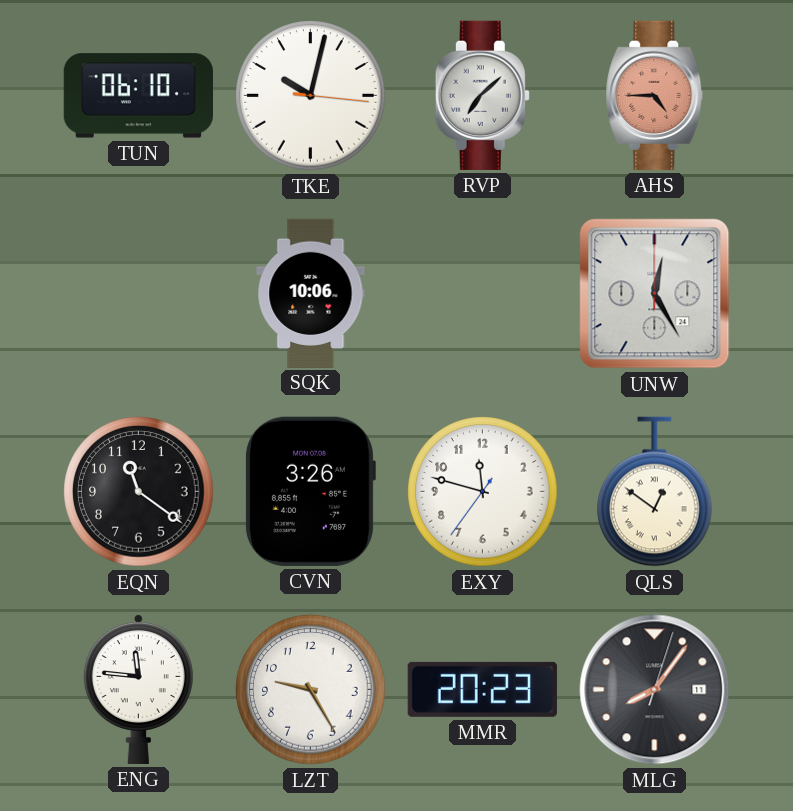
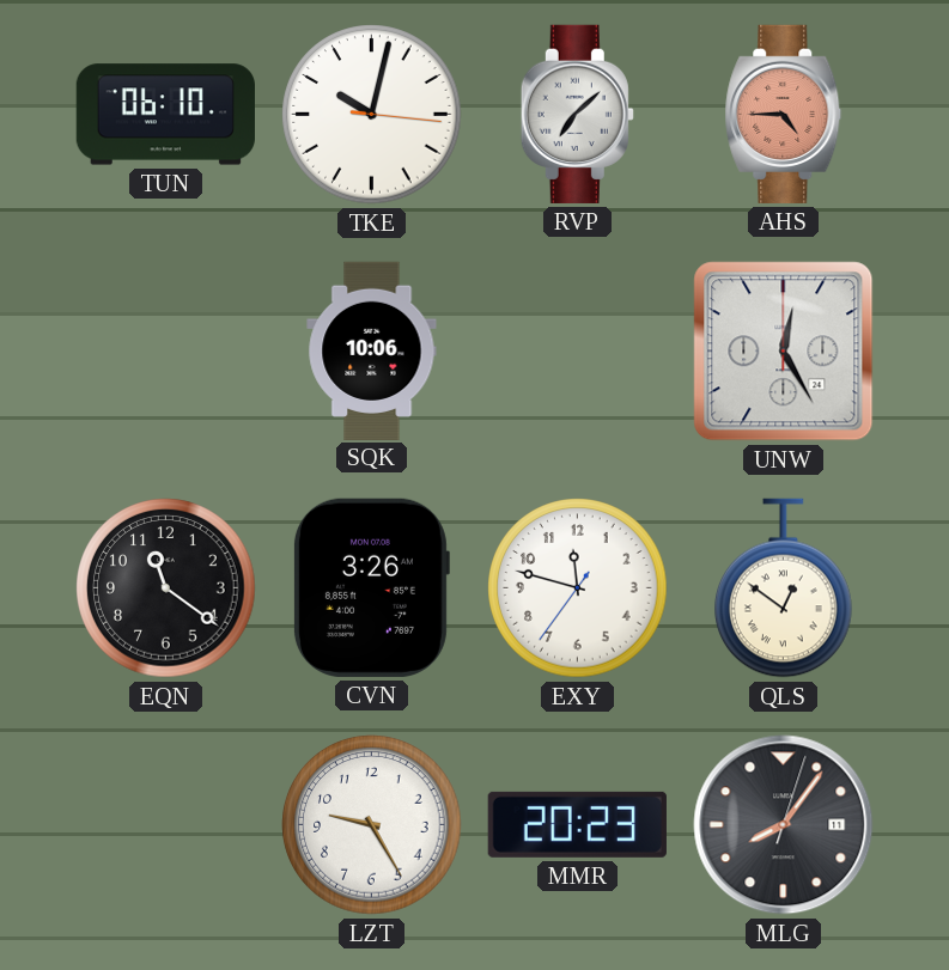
ENG: 11:46 -> none (138, 689)
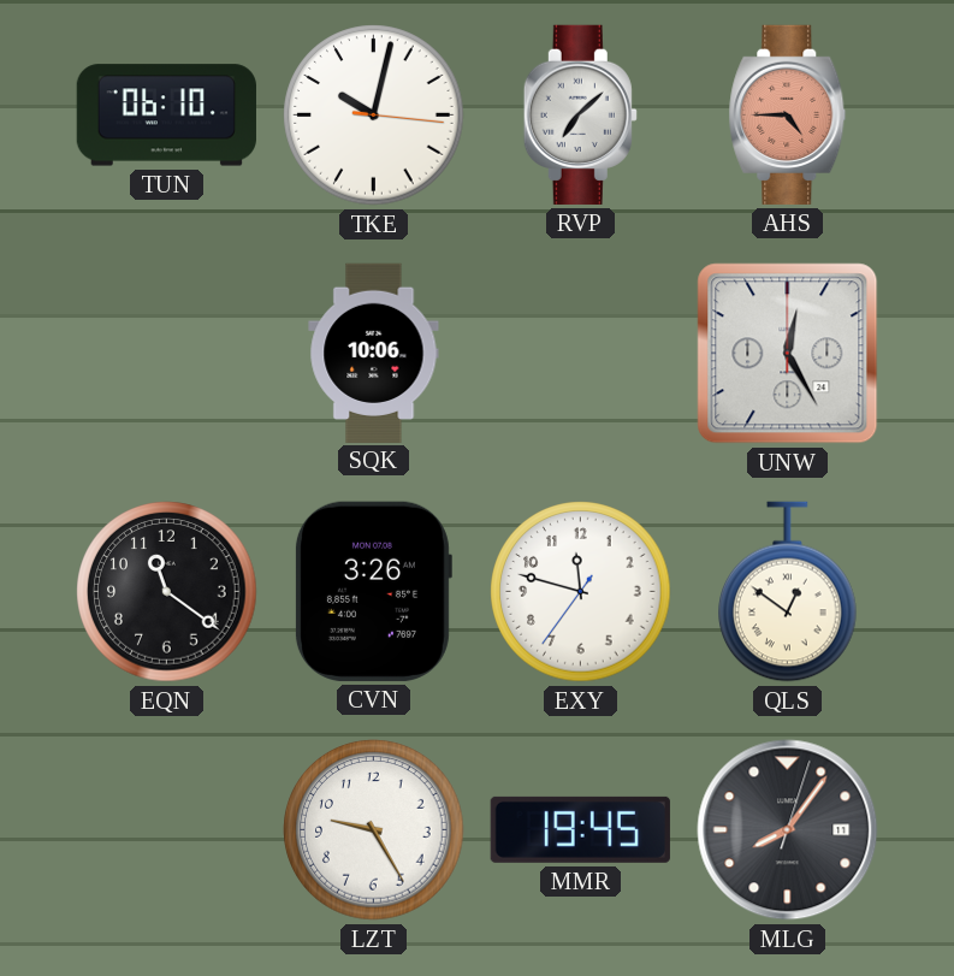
MMR: 20:23 -> 19:45 (580, 829)
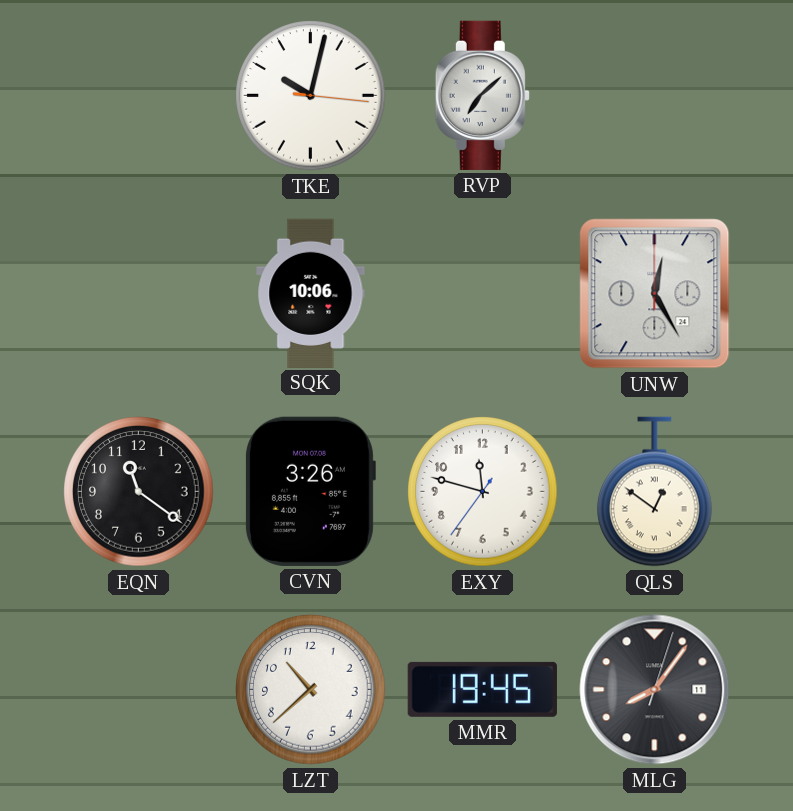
TUN: 06:10 -> none (166, 116)
AHS: 4:45 -> none (788, 114)
LZT: 9:25 -> 10:38 (311, 690)
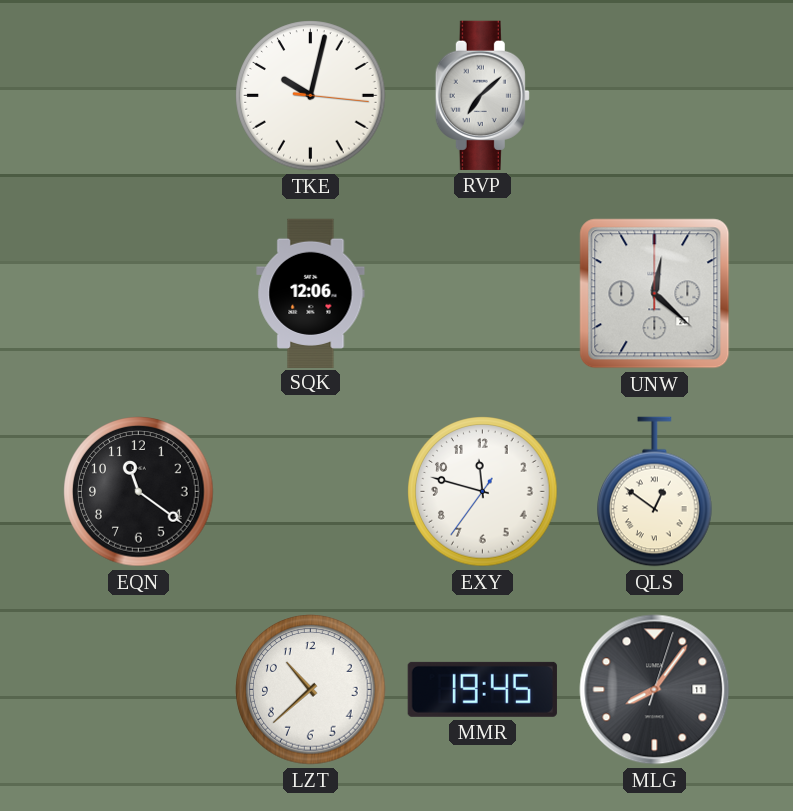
SQK: 10:06 -> 12:06 (311, 293)
UNW: 12:25 -> 12:22 (655, 294)
CVN: 3:26 -> none (310, 491)
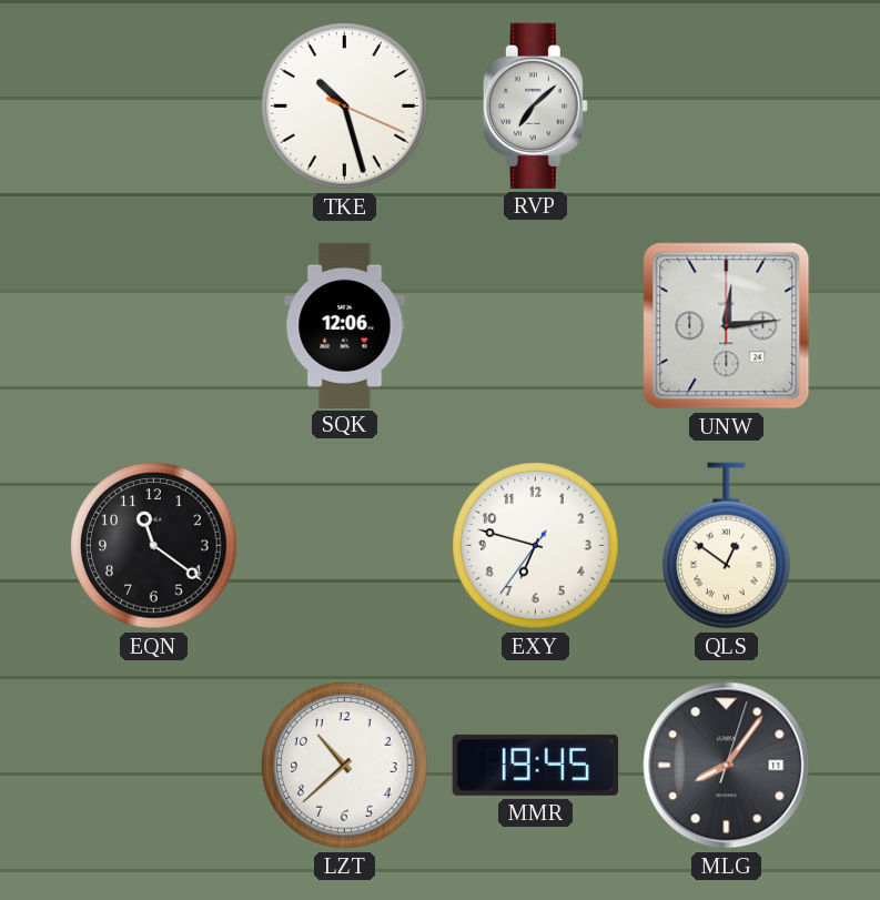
TKE: 10:02 -> 10:27 (345, 107)
UNW: 12:22 -> 12:14 (727, 326)
EXY: 11:47 -> 6:47 (536, 546)
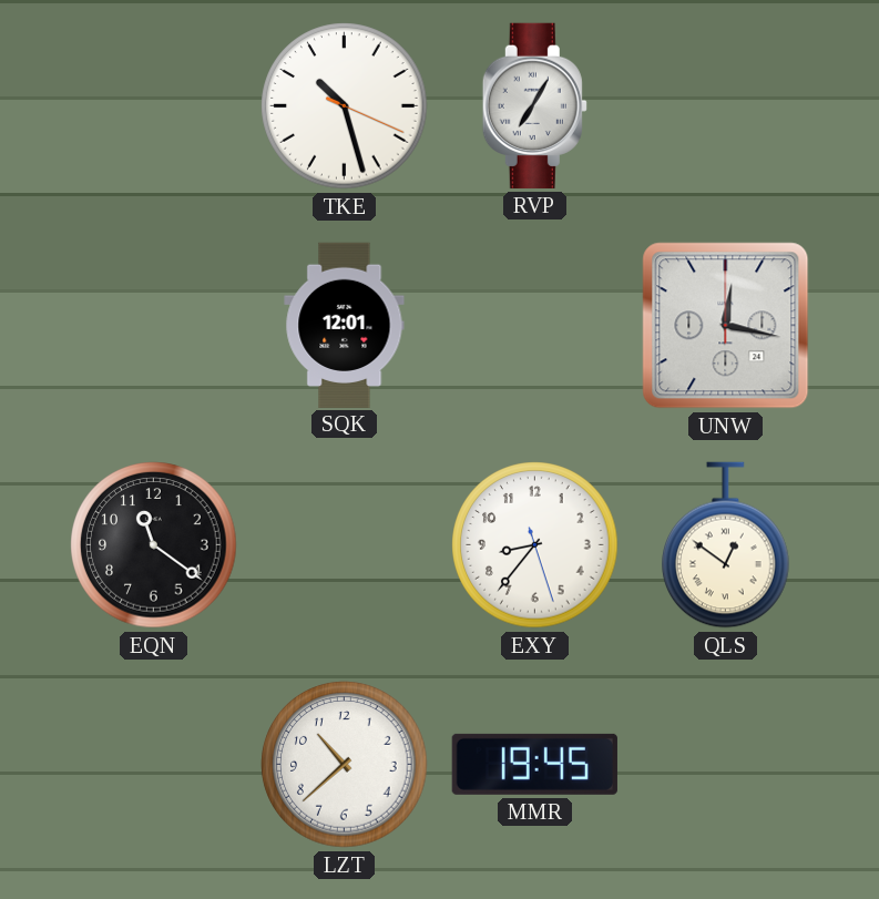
RVP: 7:08 -> 7:05 (534, 105)
SQK: 12:06 -> 12:01 (345, 325)
UNW: 12:14 -> 12:17 (726, 326)
EXY: 6:47 -> 8:36 (535, 545)
MLG: 8:06 -> none (727, 766)
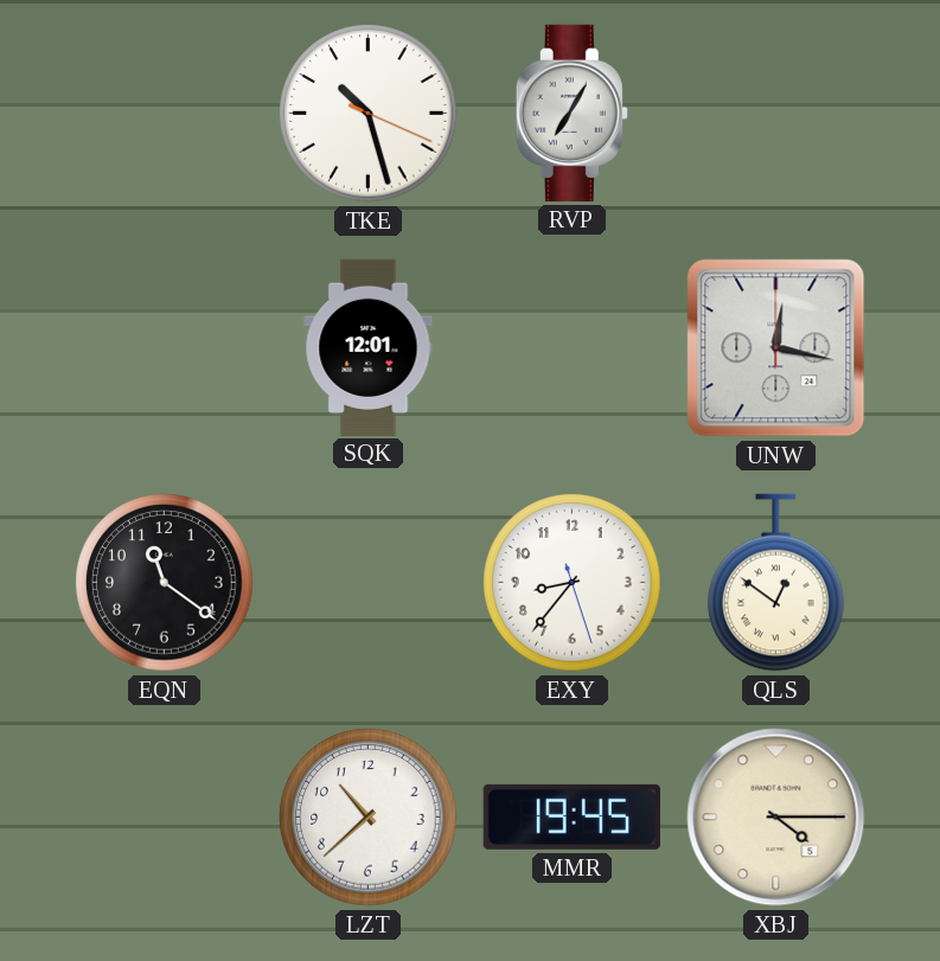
XBJ: none -> 4:15 (776, 818)
